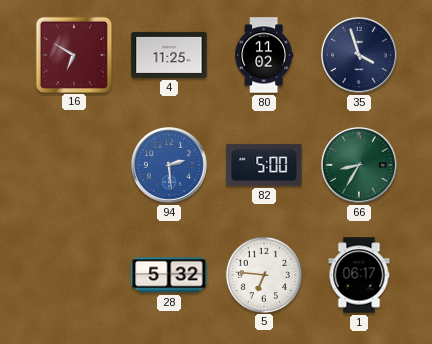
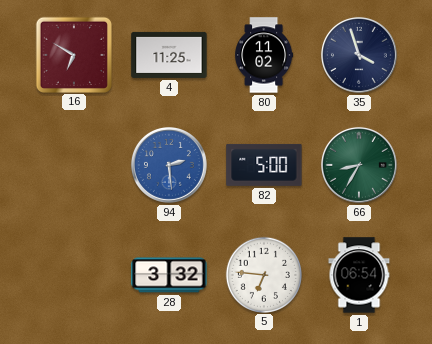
28: 5:32 -> 3:32 (169, 275)
1: 06:17 -> 06:54 (359, 275)
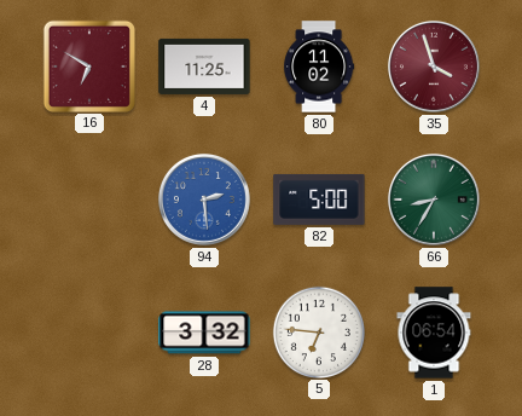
35 dial: navy -> burgundy (434, 67)
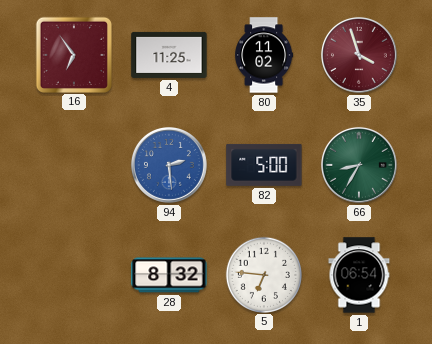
16: 6:50 -> 6:54 (73, 54)
28: 3:32 -> 8:32 (169, 275)
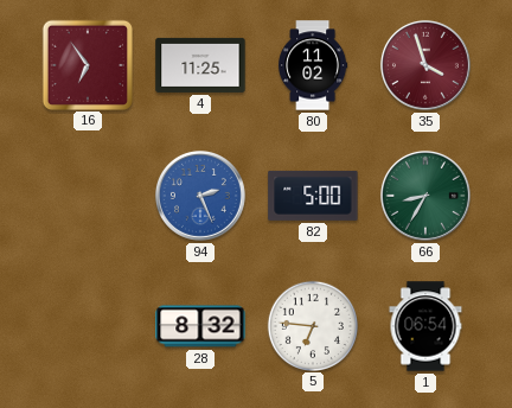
94: 2:29 -> 2:26 (200, 196)
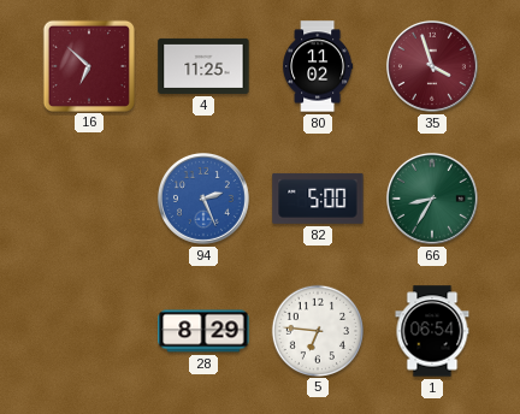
16: 6:54 -> 6:52 (88, 65)
28: 8:32 -> 8:29 (203, 331)
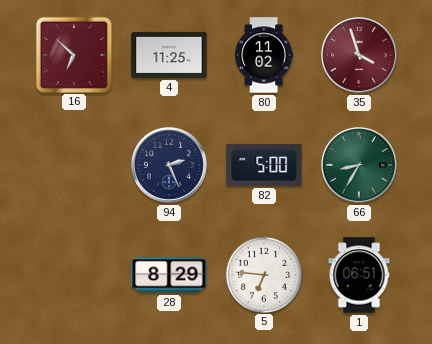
94 dial: blue -> navy (169, 165)
1: 06:54 -> 06:51 (359, 275)
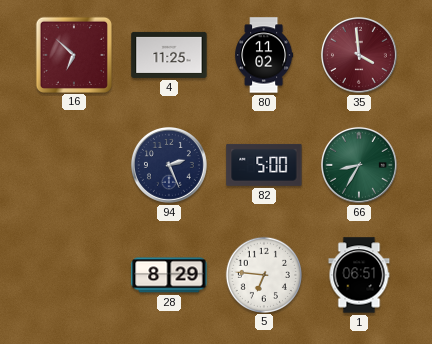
35: 3:57 -> 3:59 (359, 55)
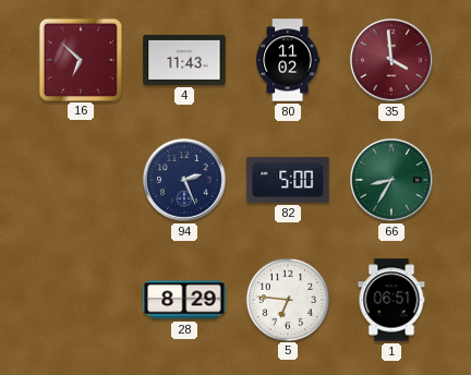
4: 11:25 -> 11:43 (184, 60)
